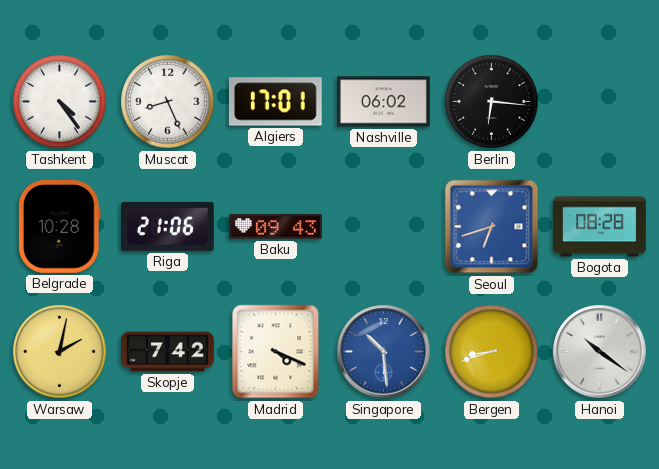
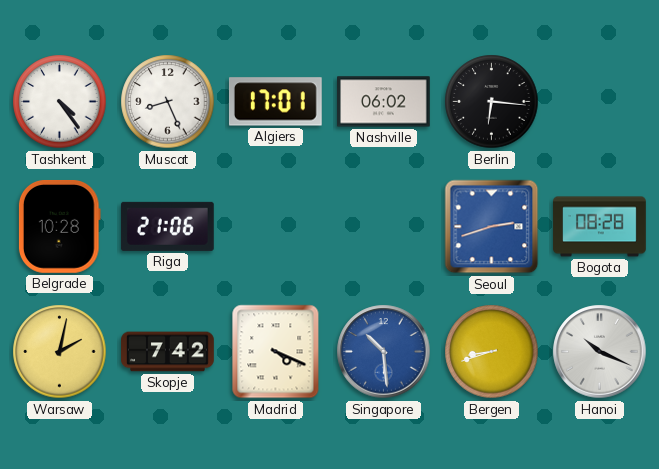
Baku: 09:43 -> none (276, 227)
Seoul: 6:42 -> 2:42 (492, 227)
Hanoi: 10:21 -> 10:19 (600, 352)
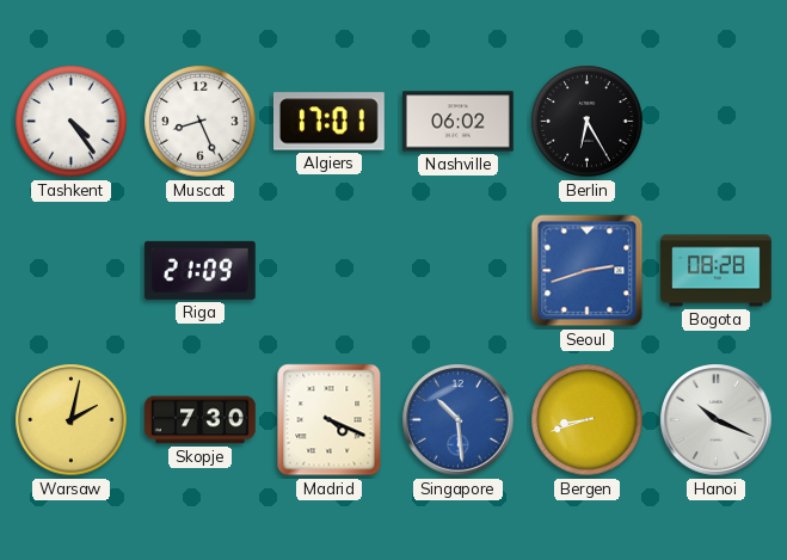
Berlin: 6:16 -> 6:25 (588, 122)
Belgrade: 10:28 -> none (59, 226)
Riga: 21:06 -> 21:09 (199, 270)
Skopje: 7:42 -> 7:30 (201, 420)
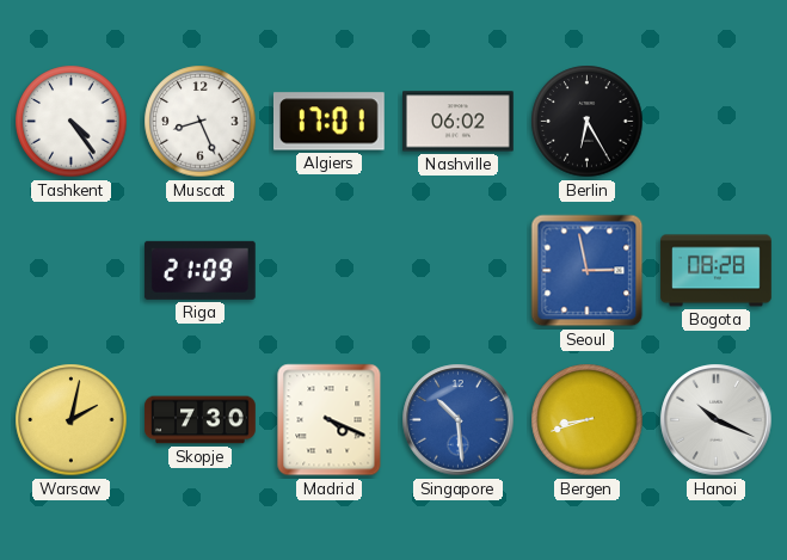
Seoul: 2:42 -> 2:58 (588, 271)
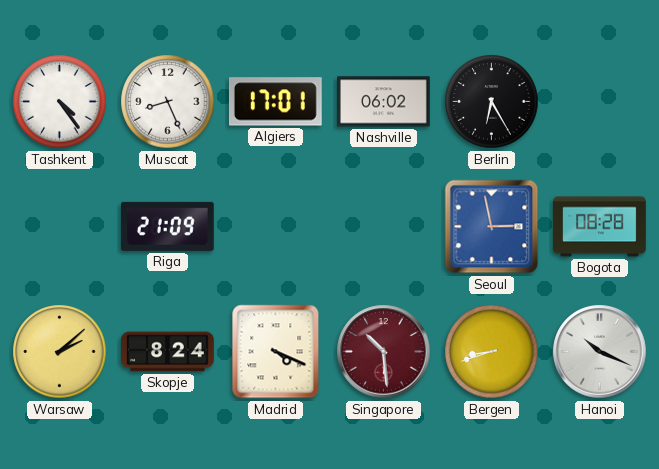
Warsaw: 2:02 -> 2:08 (60, 352)
Skopje: 7:30 -> 8:24 (168, 352)
Singapore dial: blue -> burgundy (384, 352)
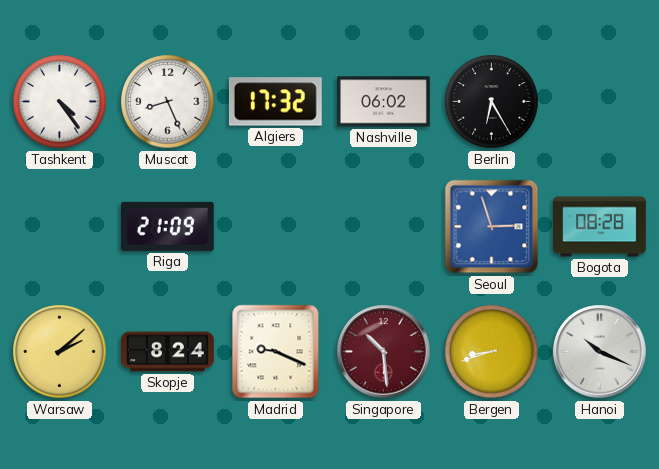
Algiers: 17:01 -> 17:32 (275, 102)
Seoul: 2:58 -> 2:57 (492, 227)
Madrid: 4:19 -> 9:19 (276, 352)
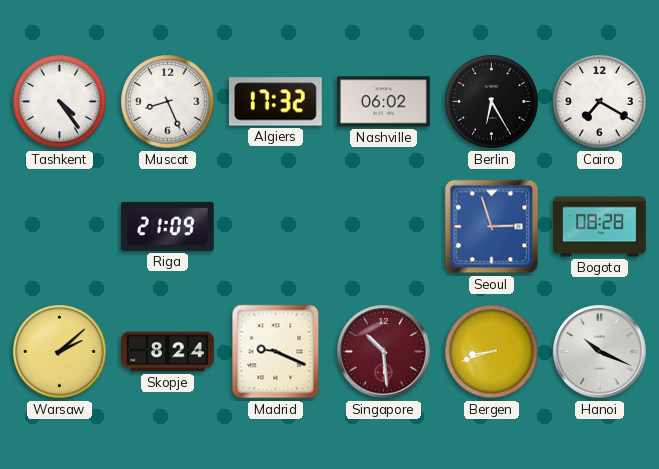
Cairo: none -> 7:20 (600, 102)
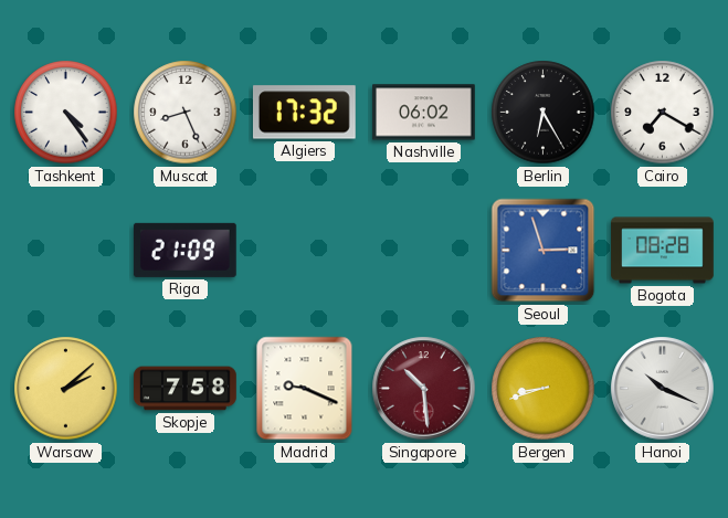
Skopje: 8:24 -> 7:58 (186, 389)
